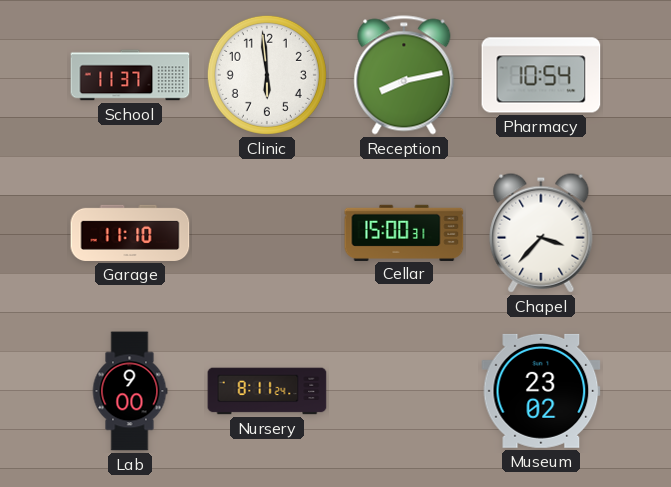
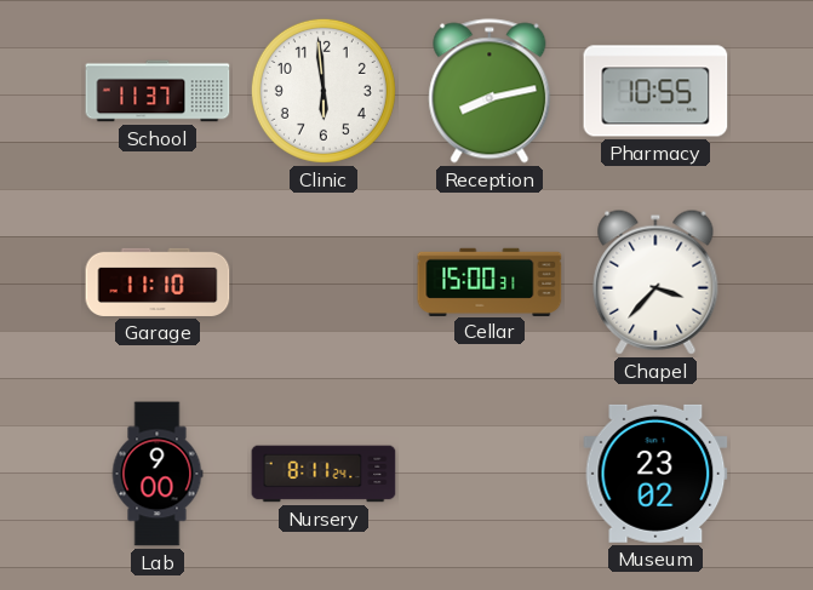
Pharmacy: 10:54 -> 10:55 (655, 91)
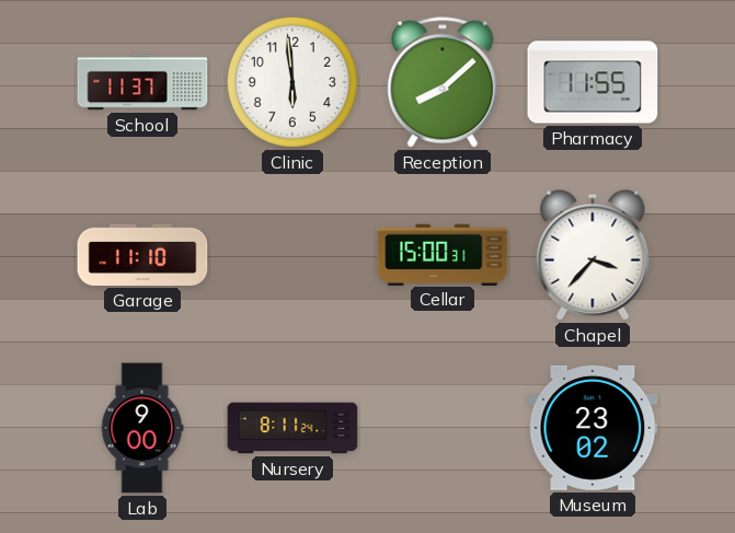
Reception: 8:13 -> 8:08 (443, 82)
Pharmacy: 10:55 -> 11:55 (593, 82)
